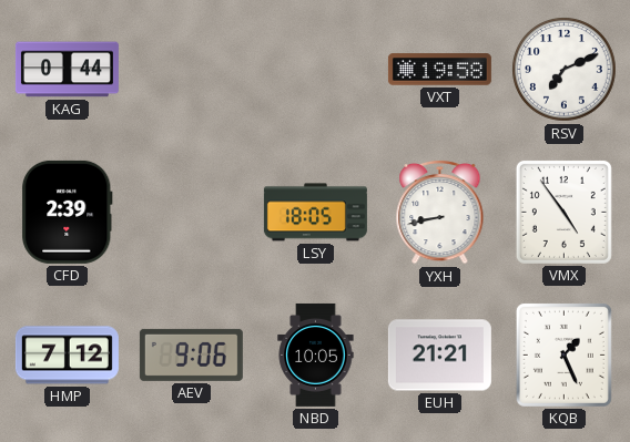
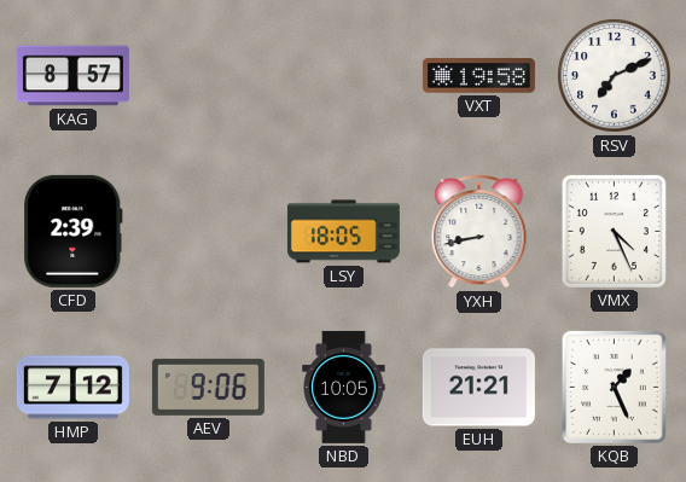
KAG: 0:44 -> 8:57 (72, 76)
VMX: 4:54 -> 4:26 (614, 231)
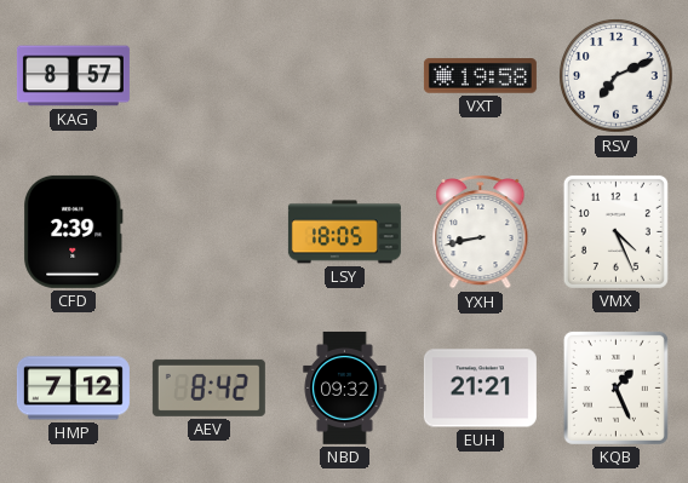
AEV: 9:06 -> 8:42 (208, 387)
NBD: 10:05 -> 09:32 (345, 387)
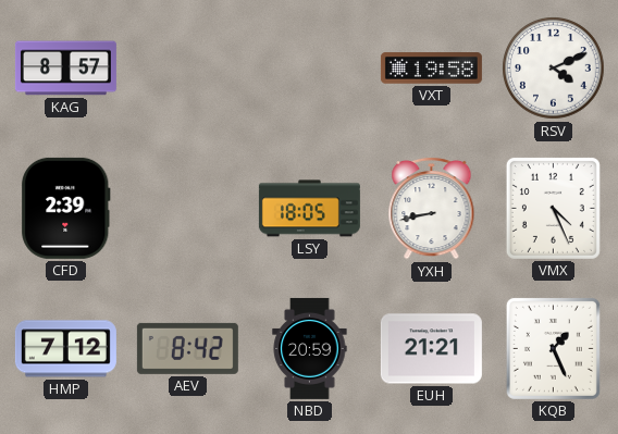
RSV: 7:11 -> 4:11 (554, 69)
NBD: 09:32 -> 20:59 (310, 348)
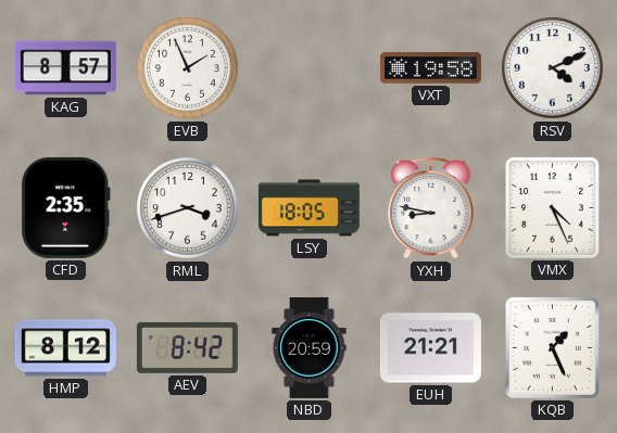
EVB: none -> 1:56 (188, 68)
CFD: 2:39 -> 2:35 (66, 207)
RML: none -> 3:42 (188, 208)
YXH: 8:43 -> 8:47 (431, 207)
HMP: 7:12 -> 8:12 (65, 348)
